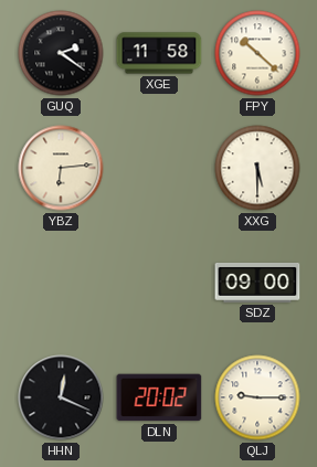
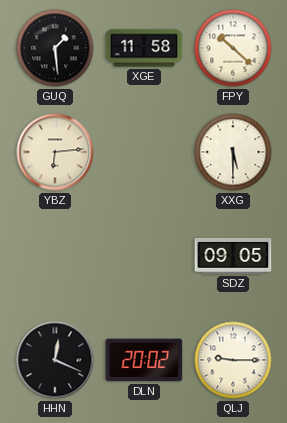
GUQ: 2:21 -> 1:29 (55, 48)
SDZ: 09:00 -> 09:05 (233, 256)
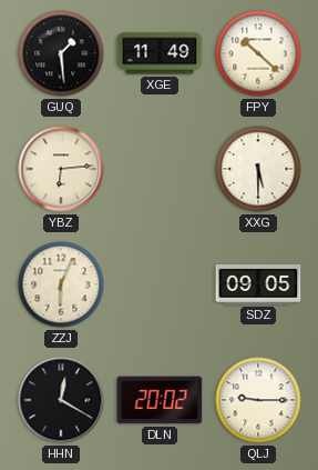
XGE: 11:58 -> 11:49 (160, 53)
ZZJ: none -> 6:04 (61, 284)
HHN: 12:19 -> 12:20 (61, 400)
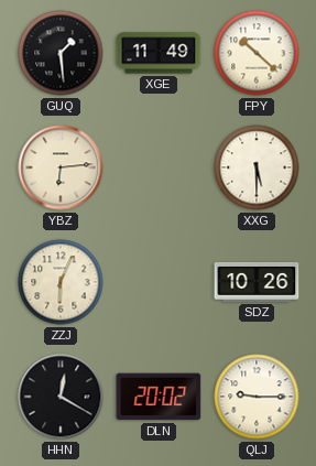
SDZ: 09:05 -> 10:26 (257, 282)
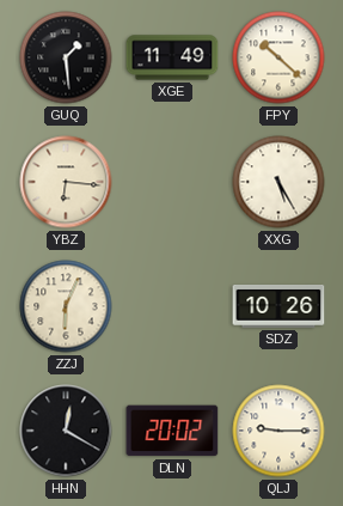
YBZ: 6:14 -> 6:16 (66, 182)
XXG: 5:30 -> 5:25 (278, 182)
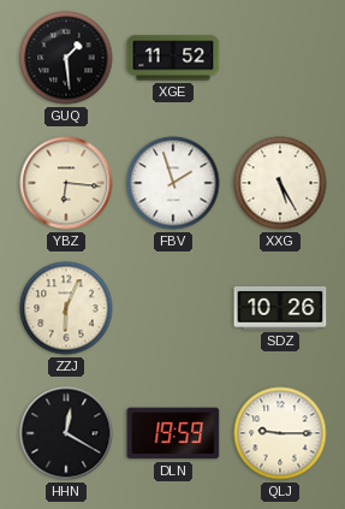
XGE: 11:49 -> 11:52 (173, 58)
FPY: 10:22 -> none (278, 57)
FBV: none -> 1:57 (173, 183)
DLN: 20:02 -> 19:59 (173, 433)
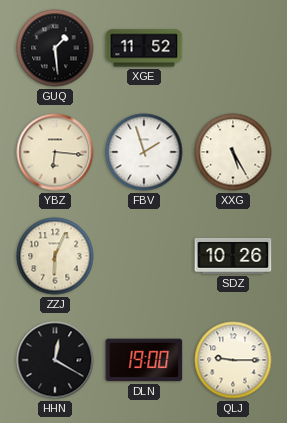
DLN: 19:59 -> 19:00 (144, 360)
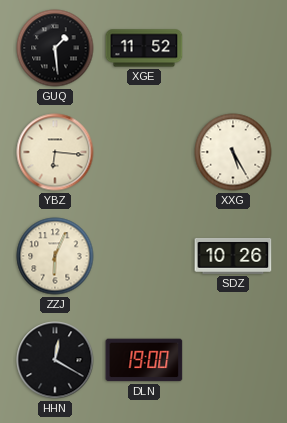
FBV: 1:57 -> none (144, 152)
QLJ: 9:15 -> none (233, 360)
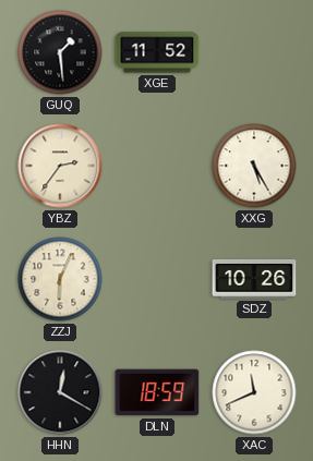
YBZ: 6:16 -> 2:36 (60, 166)
DLN: 19:00 -> 18:59 (157, 392)
XAC: none -> 11:41 (254, 392)
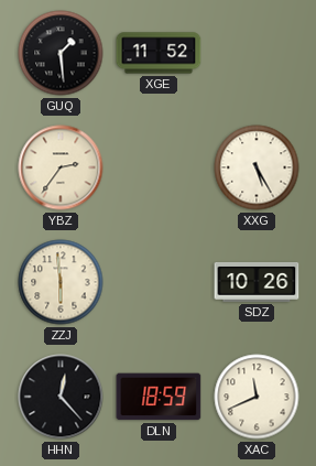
ZZJ: 6:04 -> 5:59 (61, 282)
HHN: 12:20 -> 12:23 (61, 397)
